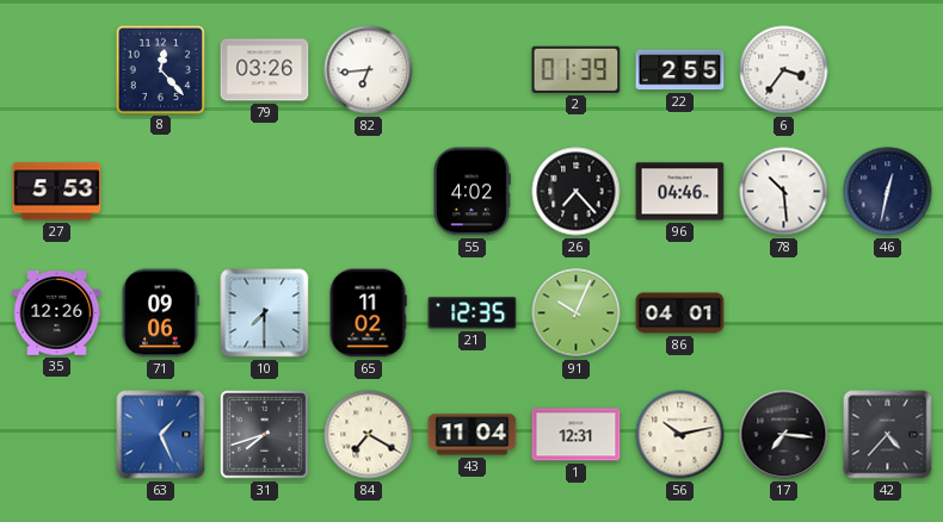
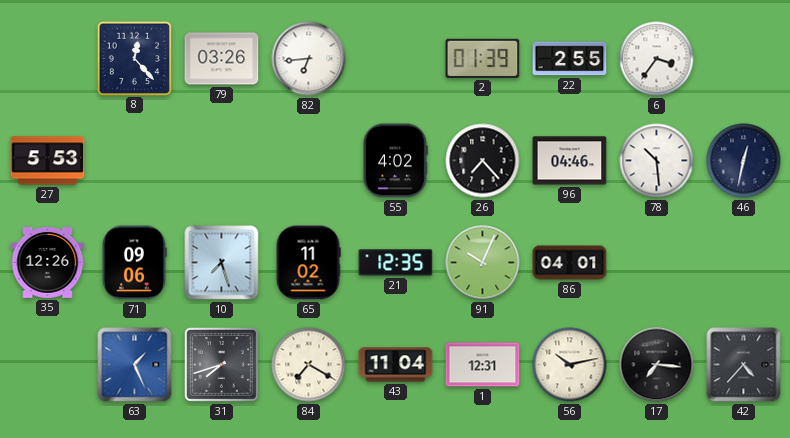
10: 7:30 -> 7:27 (222, 263)
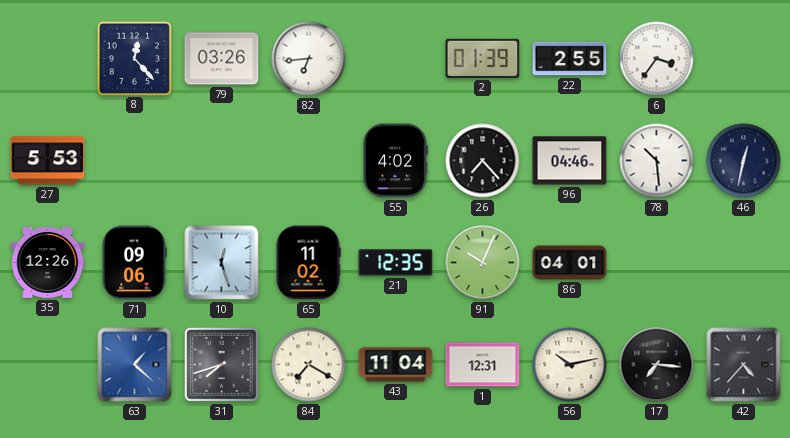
10: 7:27 -> 12:27 (222, 263)
63: 1:26 -> 1:22 (135, 365)
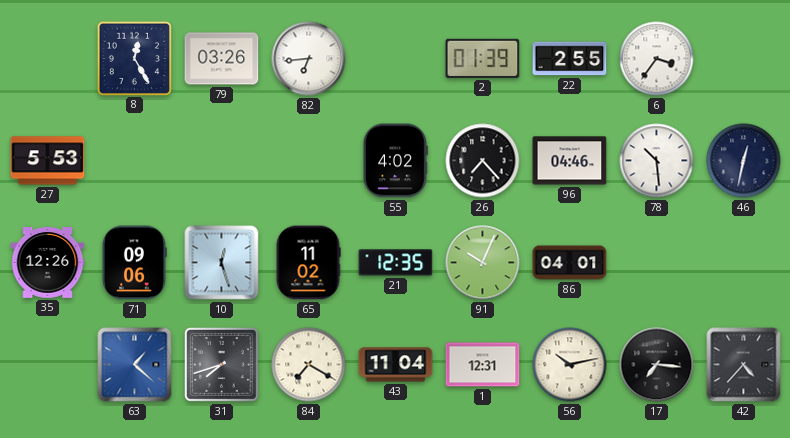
8: 12:23 -> 12:25 (134, 58)
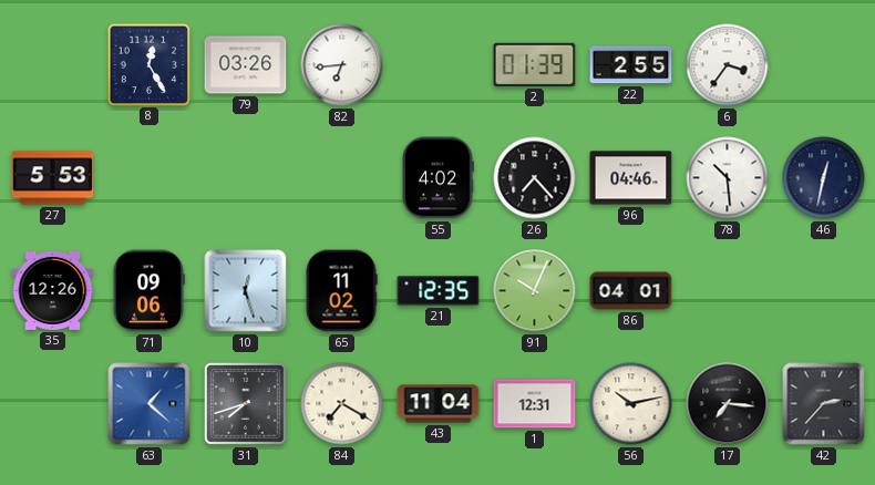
42: 4:37 -> 2:37 (824, 404)
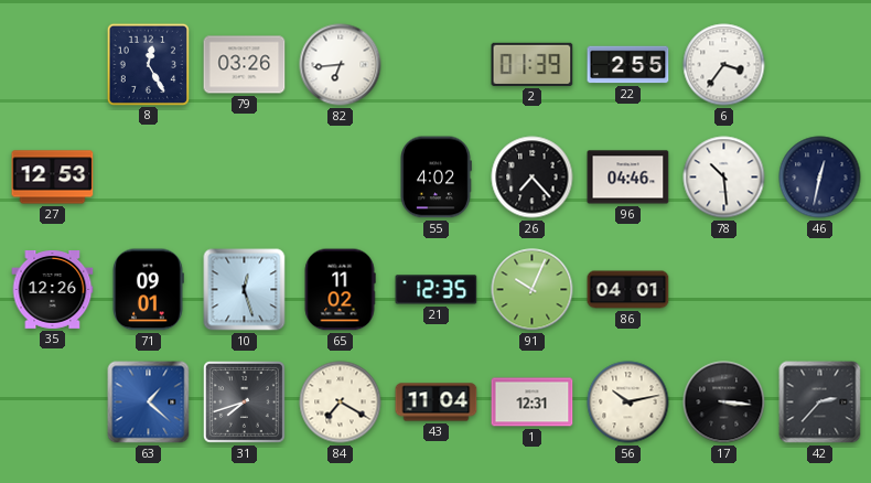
27: 5:53 -> 12:53 (53, 178)
71: 09:06 -> 09:01 (148, 290)
17: 7:16 -> 3:16 (724, 402)
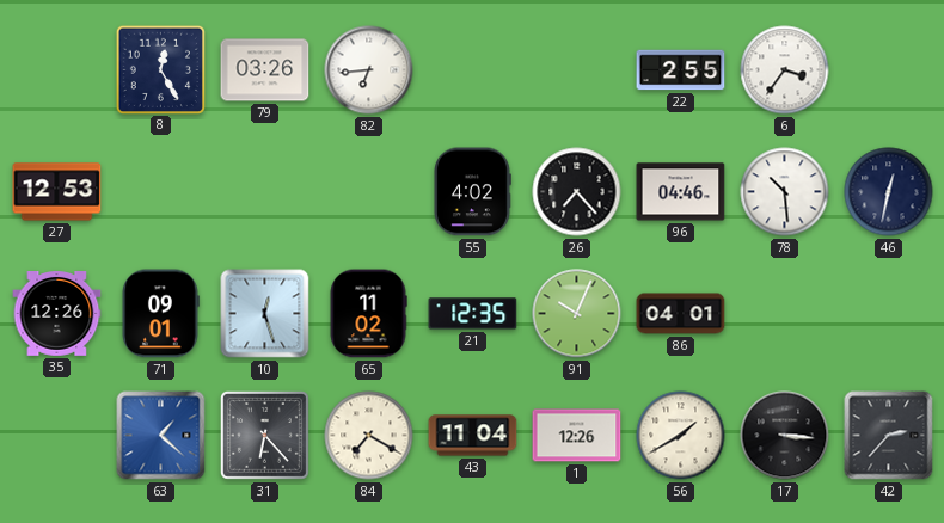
2: 01:39 -> none (533, 64)
31: 7:42 -> 6:23 (264, 435)
1: 12:31 -> 12:26 (577, 436)
56: 10:13 -> 1:40 (681, 436)
